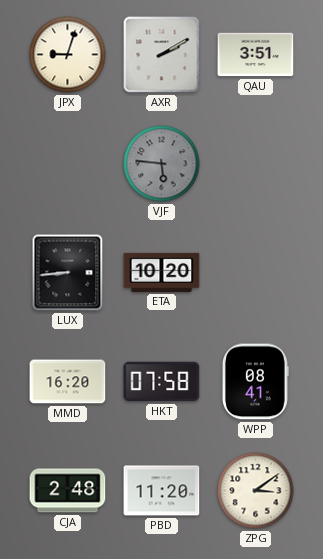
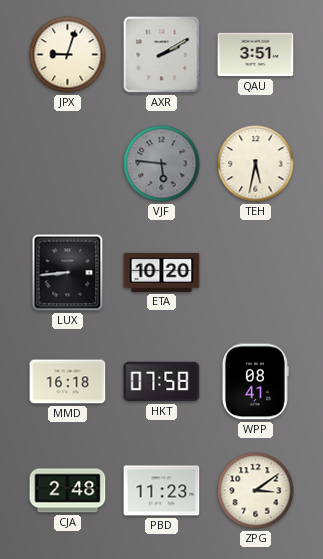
TEH: none -> 5:32 (256, 164)
MMD: 16:20 -> 16:18 (68, 382)
PBD: 11:20 -> 11:23 (162, 491)
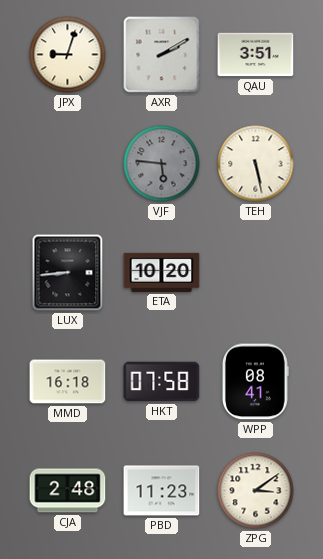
TEH: 5:32 -> 5:28 (256, 164)
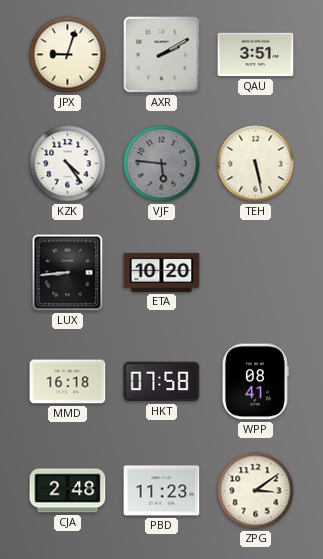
KZK: none -> 4:24 (68, 164)
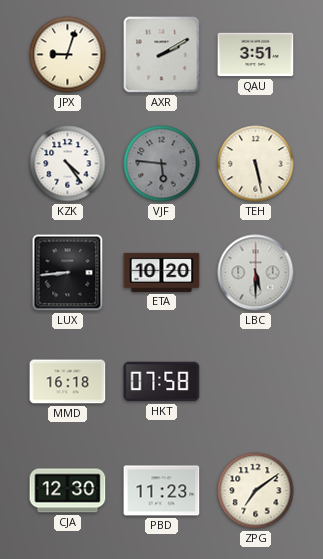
LBC: none -> 5:30 (256, 273)
WPP: 08:41 -> none (255, 382)
CJA: 2:48 -> 12:30 (68, 491)
ZPG: 3:09 -> 7:09 (256, 491)
